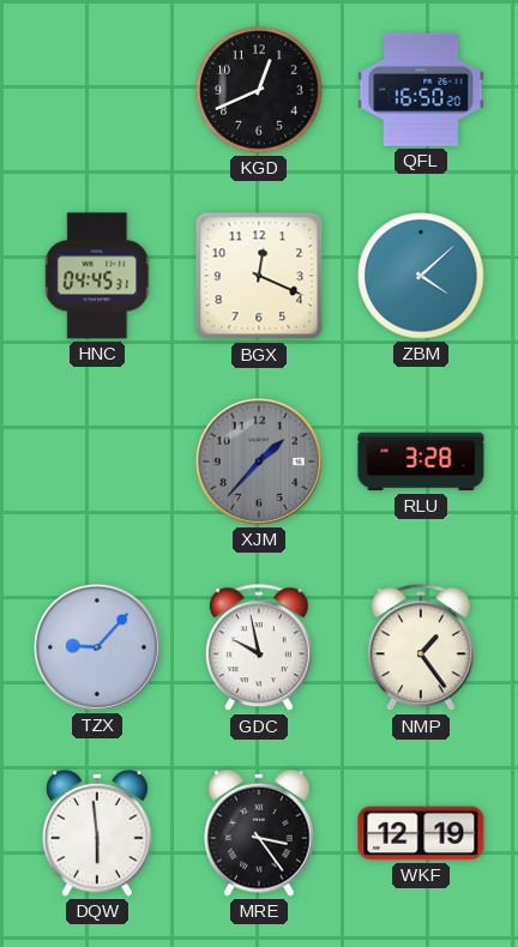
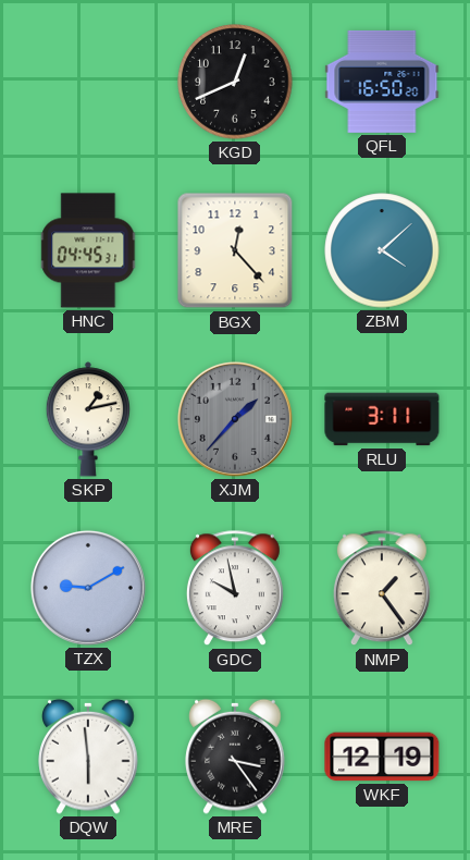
BGX: 12:19 -> 12:23 (235, 250)
SKP: none -> 1:13 (87, 419)
RLU: 3:28 -> 3:11 (382, 419)
TZX: 9:07 -> 9:10 (88, 588)
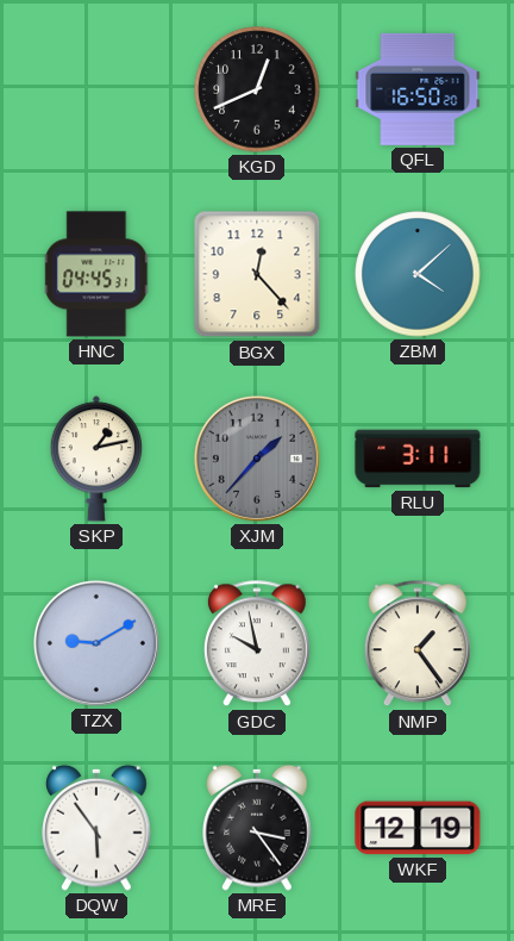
DQW: 5:59 -> 5:54 (96, 828)
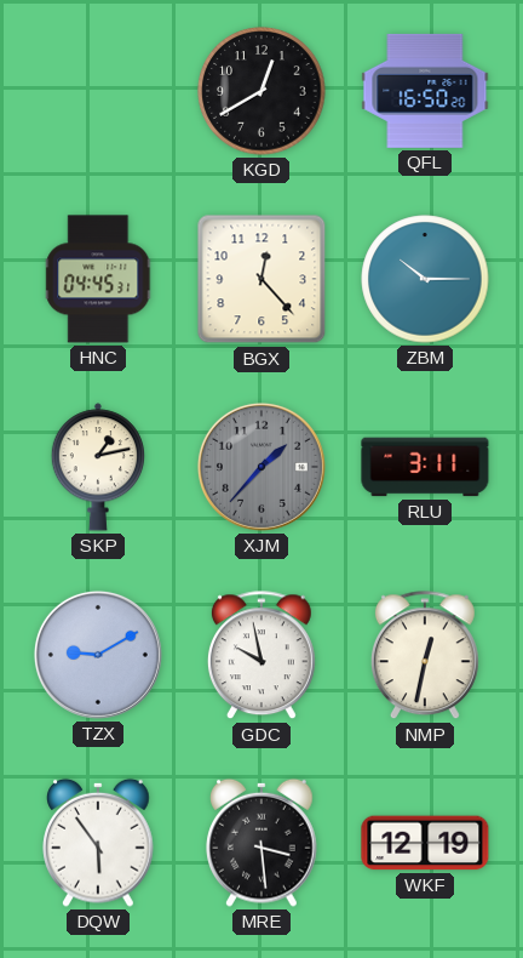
KGD: 12:41 -> 12:40 (261, 91)
ZBM: 4:08 -> 10:15 (425, 279)
NMP: 1:24 -> 12:32 (425, 656)
MRE: 3:24 -> 3:29 (261, 843)
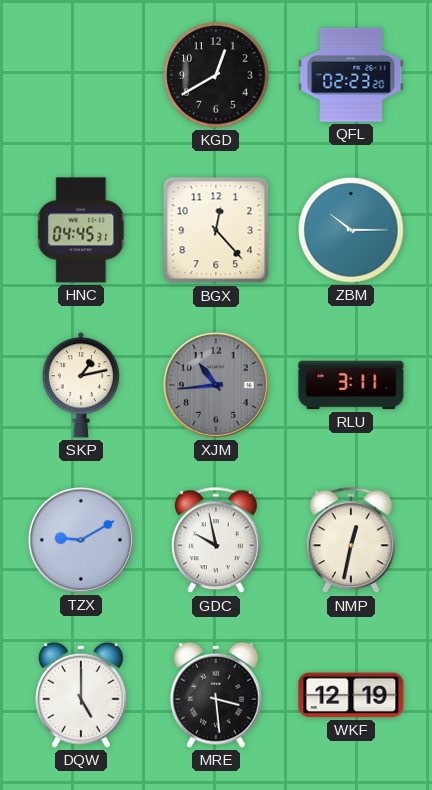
QFL: 16:50 -> 02:23 (351, 75)
XJM: 1:37 -> 10:44 (216, 385)
DQW: 5:54 -> 5:00 (81, 695)
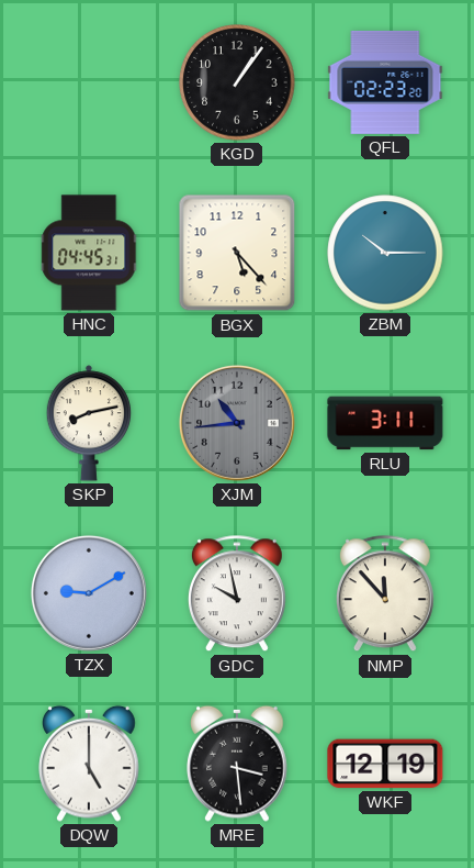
KGD: 12:40 -> 1:06 (237, 82)
BGX: 12:23 -> 5:23 (237, 253)
SKP: 1:13 -> 8:13 (88, 423)
NMP: 12:32 -> 11:53 (385, 594)
